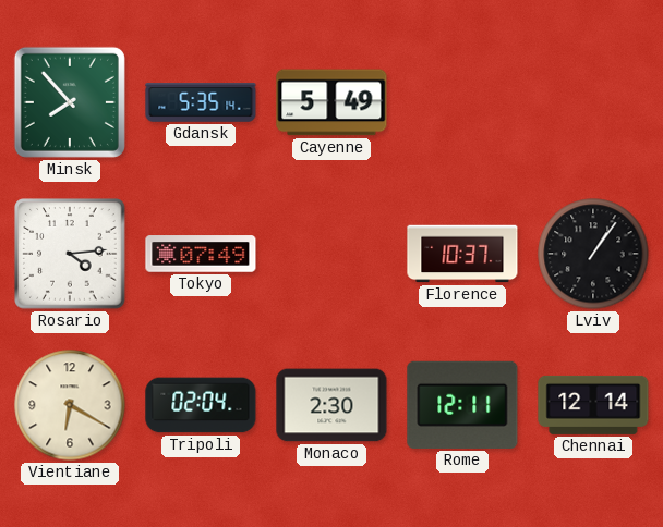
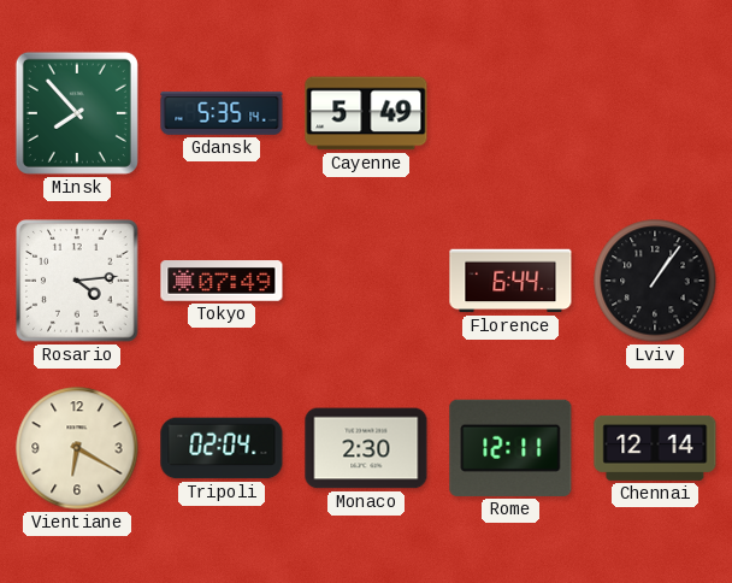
Florence: 10:37 -> 6:44 (510, 281)
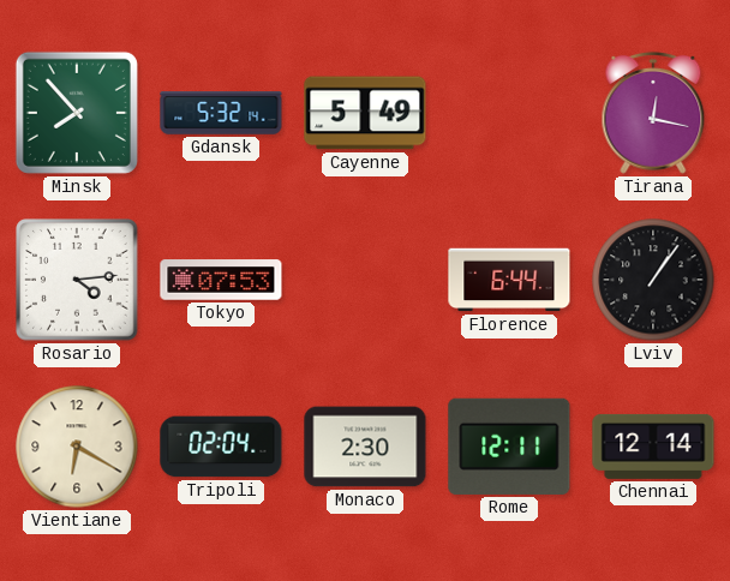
Gdansk: 5:35 -> 5:32 (221, 113)
Tirana: none -> 12:17 (653, 113)
Tokyo: 07:49 -> 07:53 (221, 280)
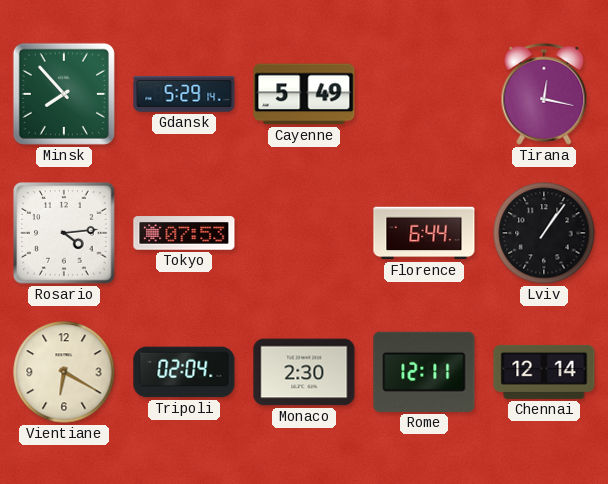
Gdansk: 5:32 -> 5:29 (184, 94)
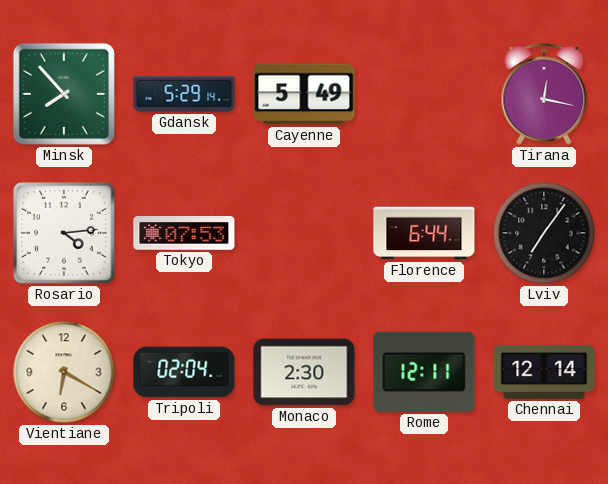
Lviv: 1:06 -> 7:06 (544, 233)
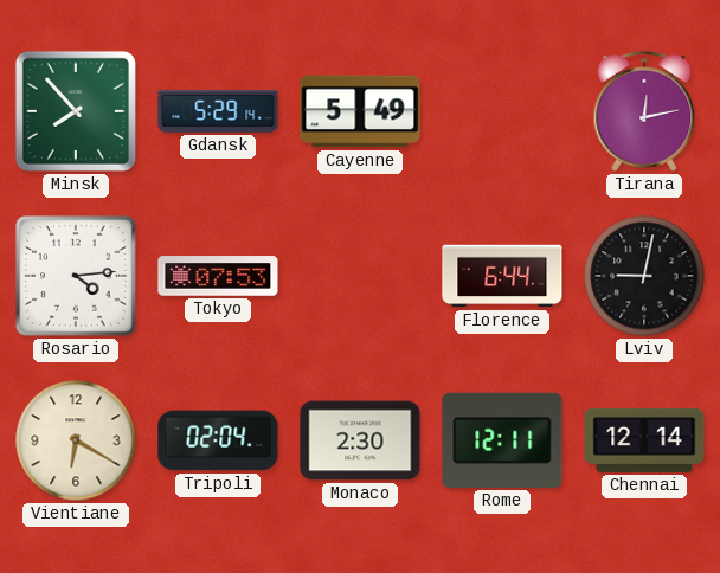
Tirana: 12:17 -> 12:13 (644, 111)
Lviv: 7:06 -> 9:02 (644, 276)
